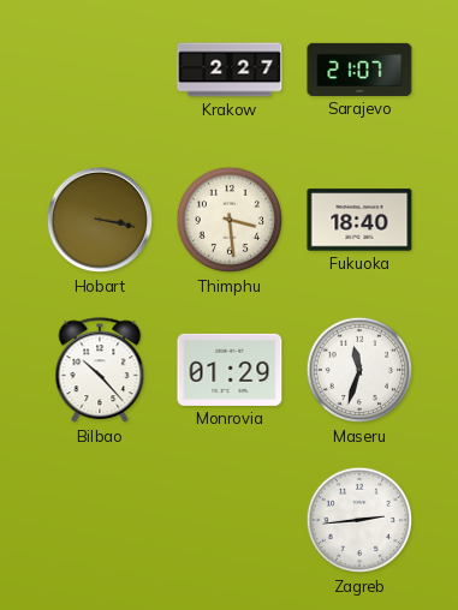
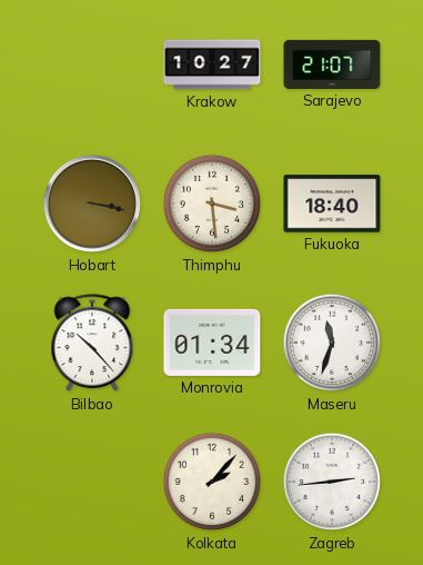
Krakow: 2:27 -> 10:27 (212, 65)
Monrovia: 01:29 -> 01:34 (212, 343)
Kolkata: none -> 2:07 (212, 482)
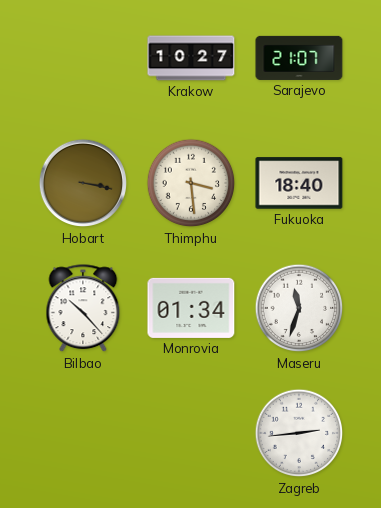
Kolkata: 2:07 -> none (212, 482)
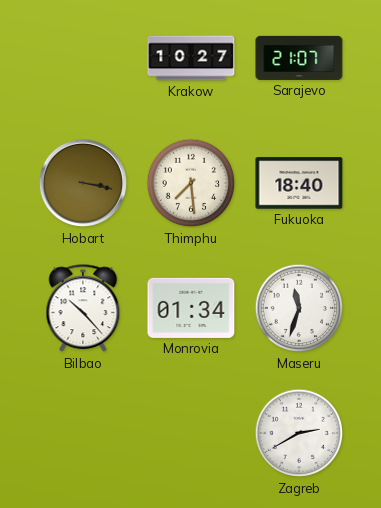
Thimphu: 3:29 -> 7:29 (191, 183)
Zagreb: 2:44 -> 2:40 (299, 433)
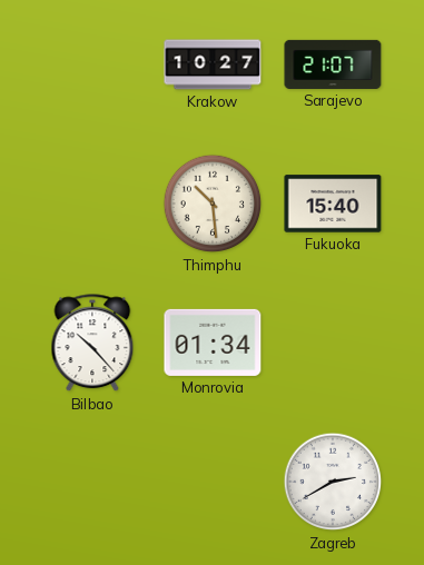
Hobart: 3:17 -> none (83, 183)
Thimphu: 7:29 -> 10:29 (213, 204)
Fukuoka: 18:40 -> 15:40 (333, 204)
Maseru: 11:33 -> none (299, 308)
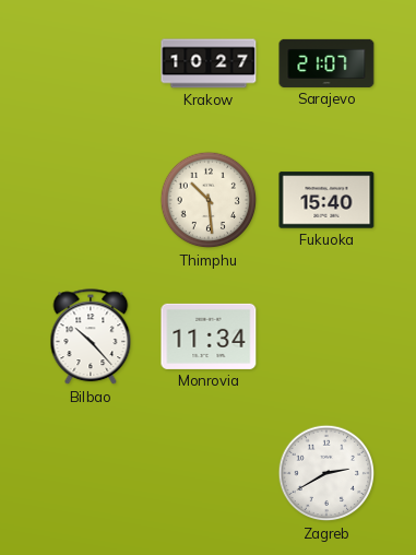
Monrovia: 01:34 -> 11:34 (209, 336)
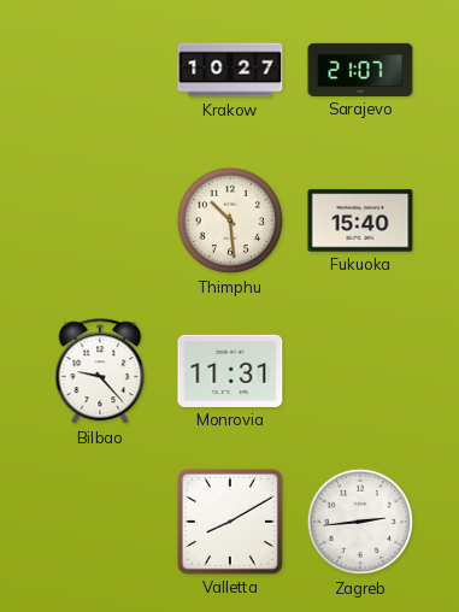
Bilbao: 10:23 -> 9:23 (100, 372)
Monrovia: 11:34 -> 11:31 (230, 371)
Valletta: none -> 8:10 (230, 522)
Zagreb: 2:40 -> 2:44 (360, 522)
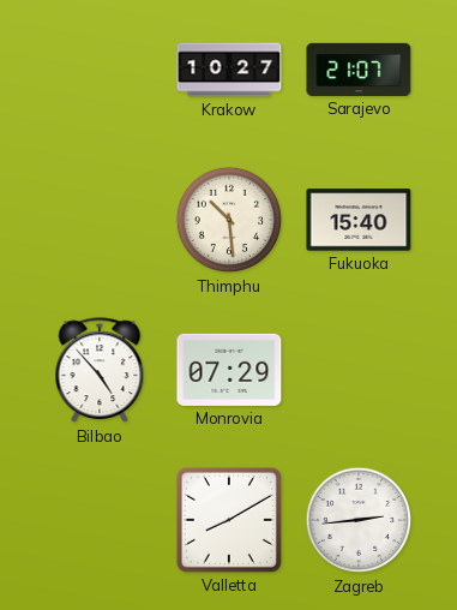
Bilbao: 9:23 -> 4:53 (100, 371)
Monrovia: 11:31 -> 07:29 (229, 370)
